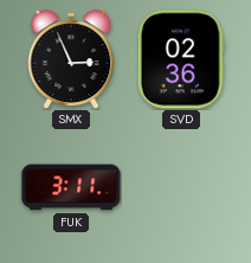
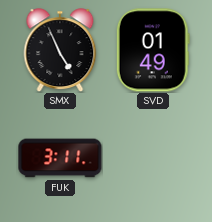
SMX: 2:56 -> 4:56 (60, 50)
SVD: 02:36 -> 01:49 (153, 50)
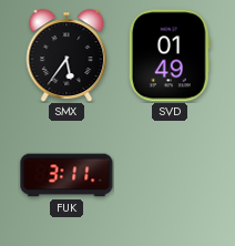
SMX: 4:56 -> 5:36 (67, 55)
